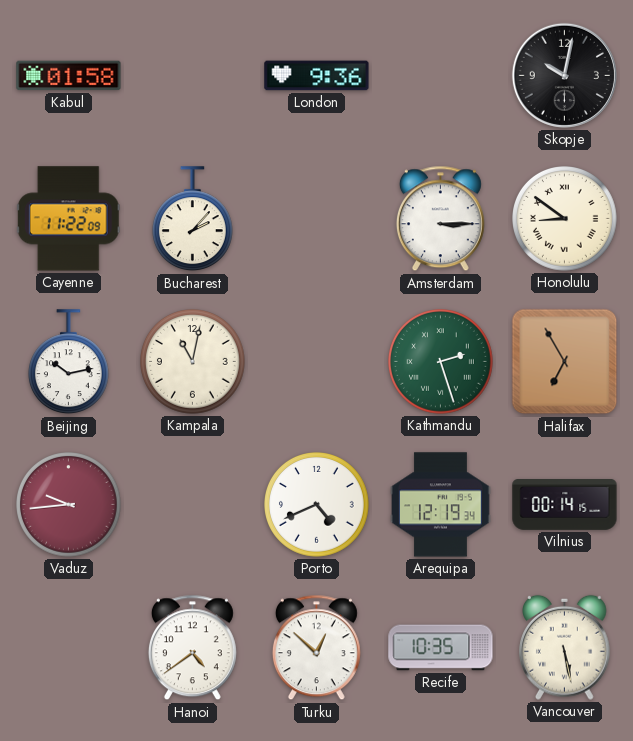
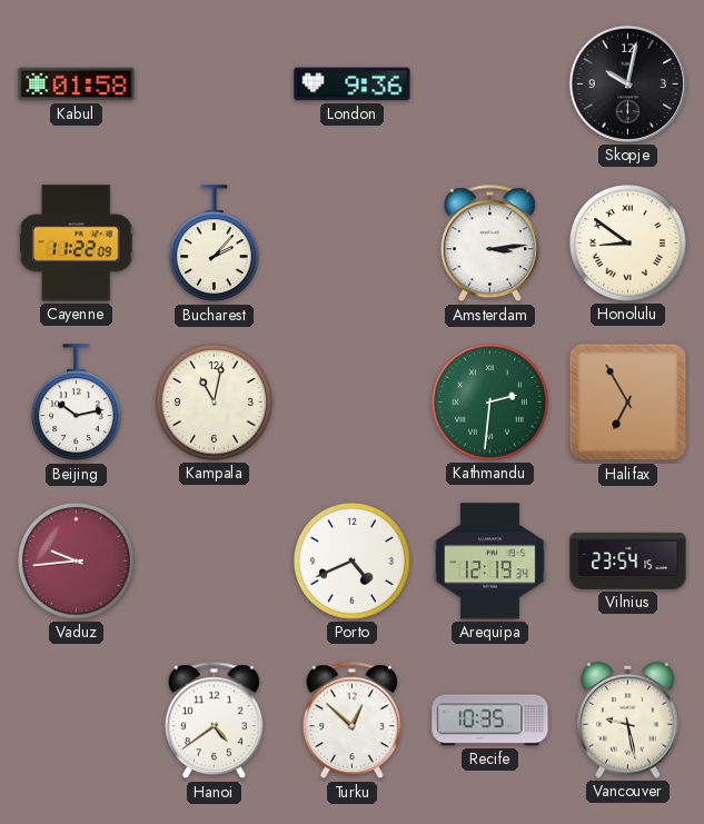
Amsterdam: 3:15 -> 3:14 (489, 244)
Kathmandu: 2:27 -> 2:31 (490, 403)
Vilnius: 00:14 -> 23:54 (628, 562)
Vancouver: 5:28 -> 9:28 (628, 719)
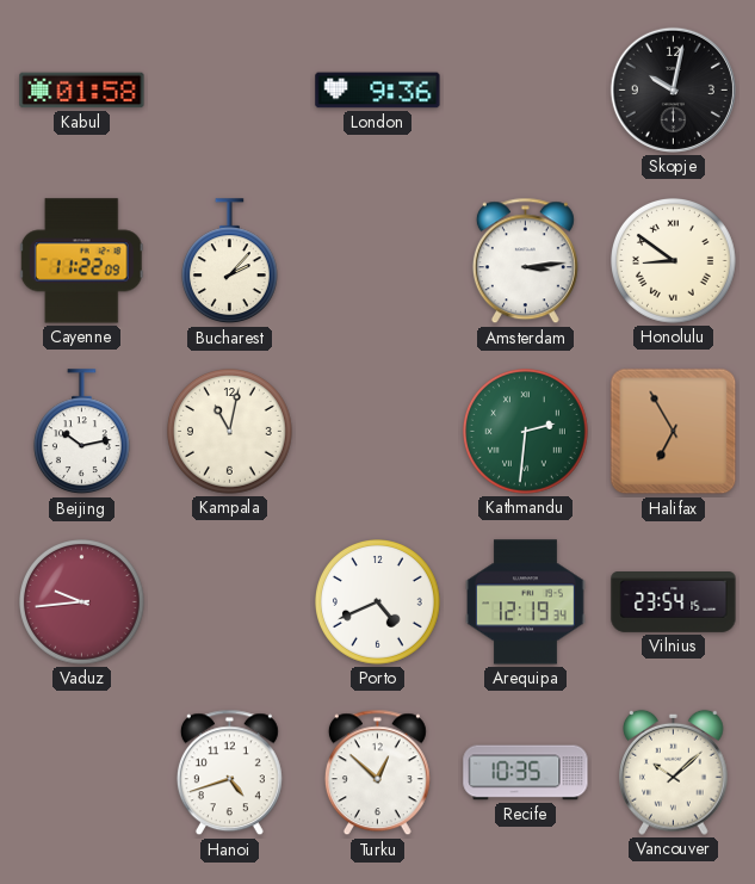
Hanoi: 4:39 -> 4:42 (229, 773)
Vancouver: 9:28 -> 10:08 (674, 772)
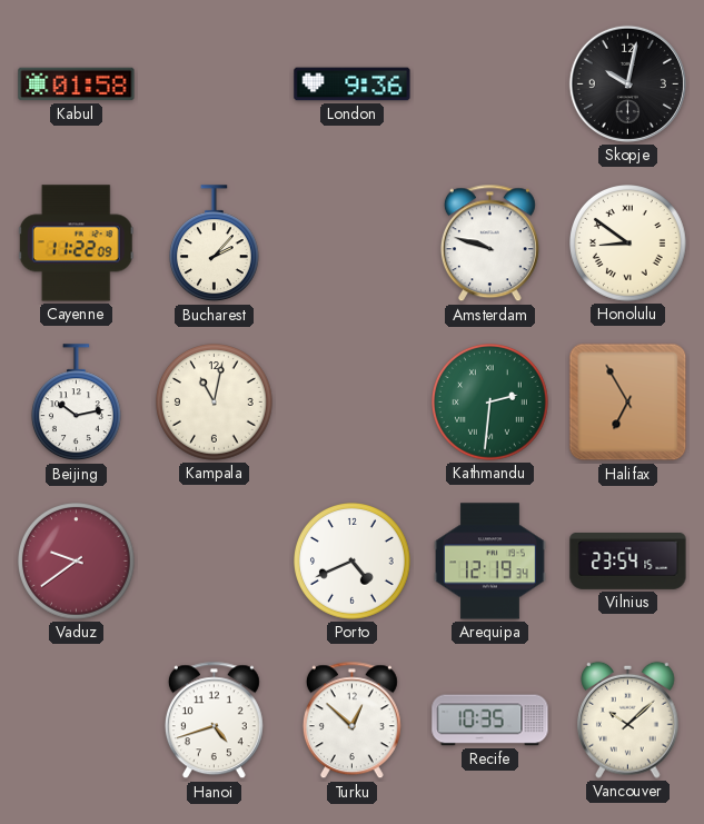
Amsterdam: 3:14 -> 9:48 (489, 244)
Vaduz: 9:44 -> 9:39 (77, 562)
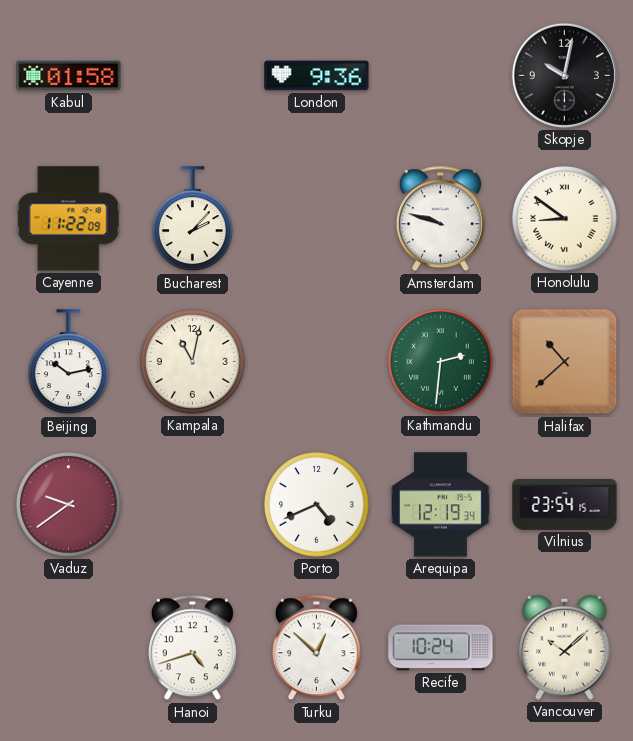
Halifax: 6:55 -> 10:38 (565, 362)
Recife: 10:35 -> 10:24 (441, 648)
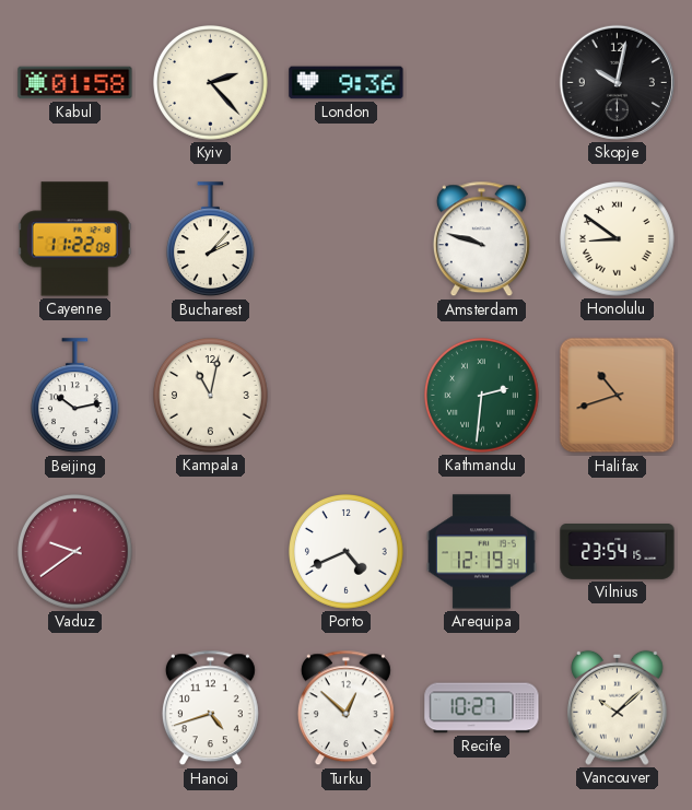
Kyiv: none -> 2:23 (211, 83)
Halifax: 10:38 -> 10:42 (618, 396)
Recife: 10:24 -> 10:27 (482, 708)
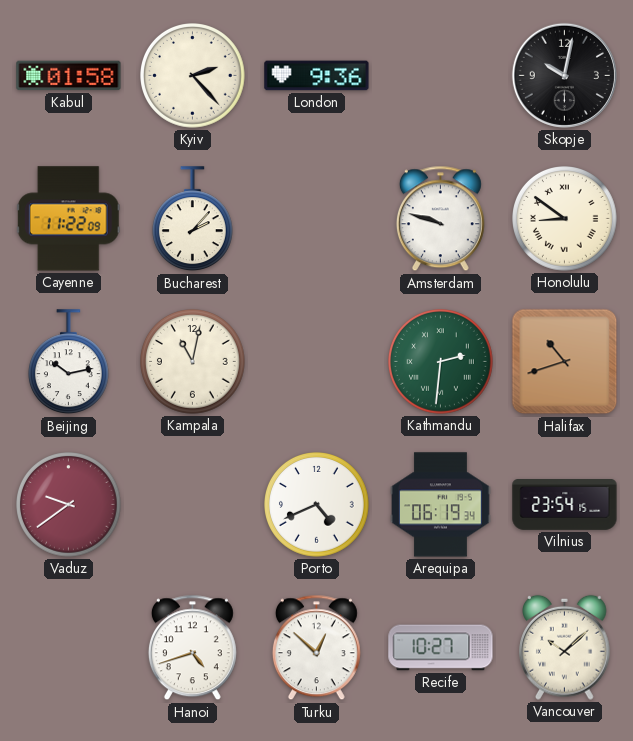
Arequipa: 12:19 -> 06:19 (441, 505)
